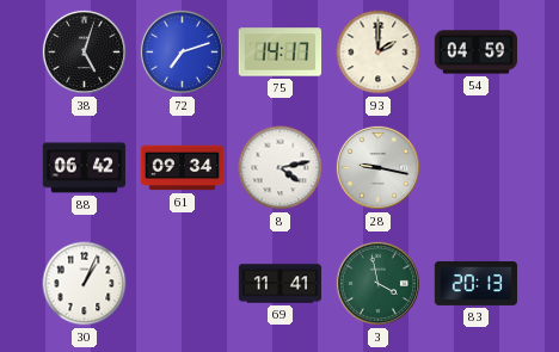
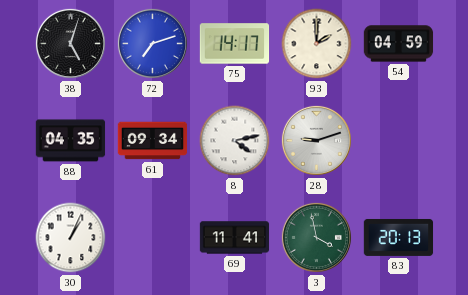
88: 06:42 -> 04:35 (71, 141)
28: 9:17 -> 9:12 (316, 140)
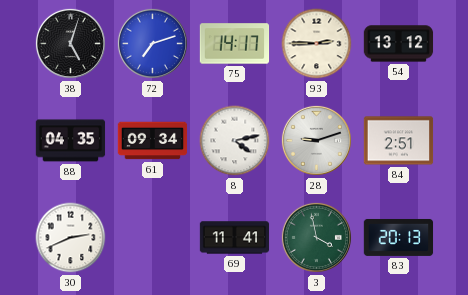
93: 2:00 -> 2:45 (317, 44)
54: 04:59 -> 13:12 (399, 44)
84: none -> 2:51 (399, 141)
30: 1:04 -> 2:41 (71, 238)
